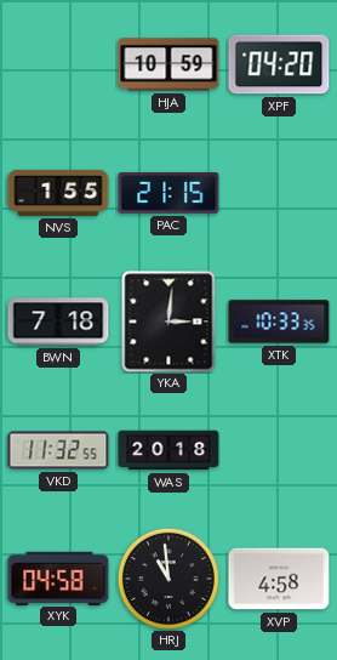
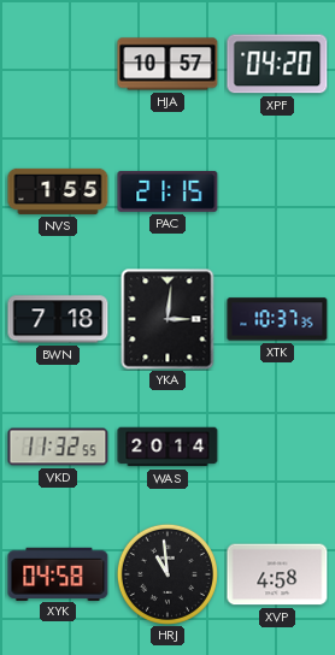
HJA: 10:59 -> 10:57 (167, 64)
XTK: 10:33 -> 10:37 (277, 319)
WAS: 20:18 -> 20:14 (167, 447)
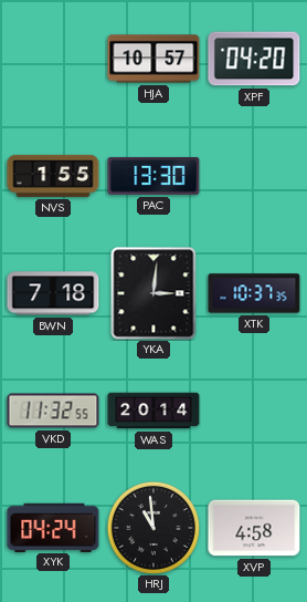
PAC: 21:15 -> 13:30 (153, 176)
XYK: 04:58 -> 04:24 (53, 527)
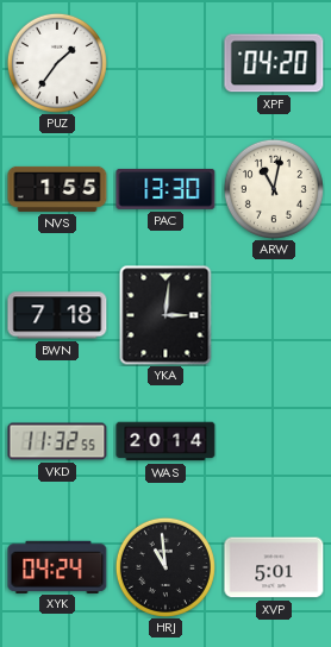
PUZ: none -> 1:36 (57, 63)
HJA: 10:57 -> none (153, 59)
ARW: none -> 11:02 (274, 189)
XTK: 10:37 -> none (254, 293)
XVP: 4:58 -> 5:01 (274, 567)
